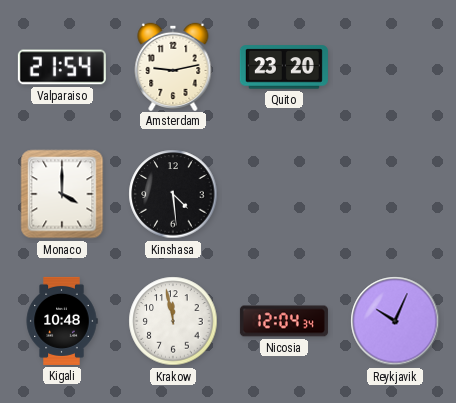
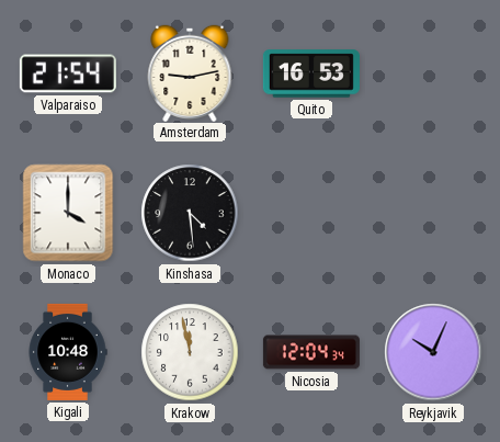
Quito: 23:20 -> 16:53 (311, 73)
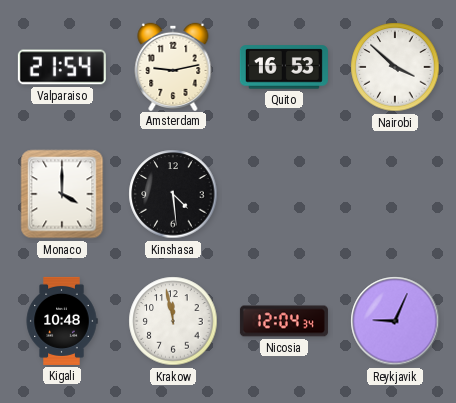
Nairobi: none -> 3:52 (395, 67)
Reykjavik: 10:04 -> 9:04 (395, 321)
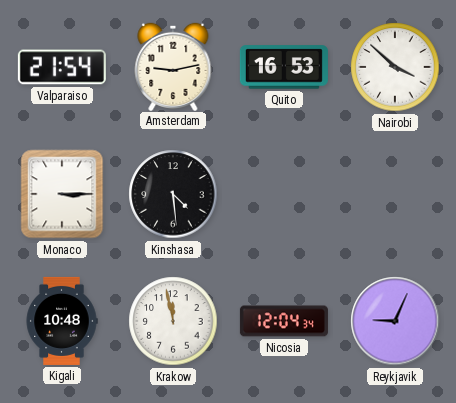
Monaco: 4:00 -> 3:15 (62, 194)
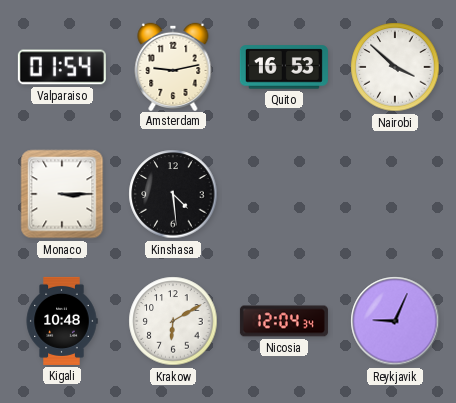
Valparaiso: 21:54 -> 01:54 (62, 67)
Krakow: 11:58 -> 6:10 (173, 321)
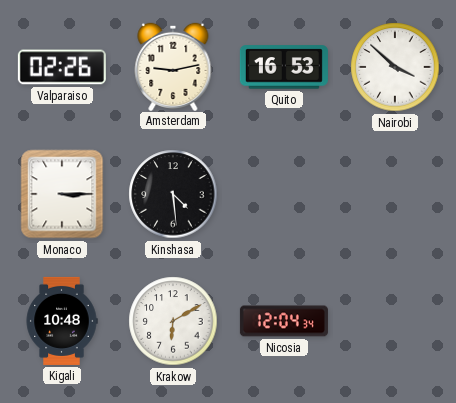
Valparaiso: 01:54 -> 02:26 (62, 67)
Reykjavik: 9:04 -> none (395, 321)
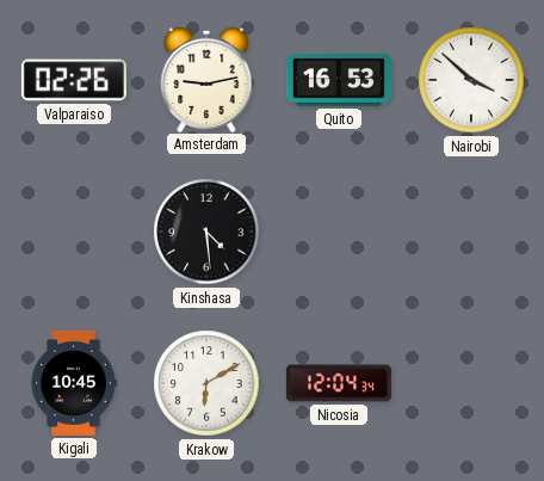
Monaco: 3:15 -> none (62, 194)
Kigali: 10:48 -> 10:45 (74, 383)
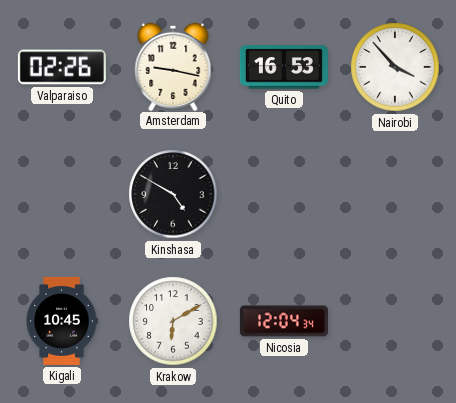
Amsterdam: 9:13 -> 9:17 (173, 66)
Nairobi: 3:52 -> 3:53 (395, 67)
Kinshasa: 4:29 -> 4:50 (173, 194)
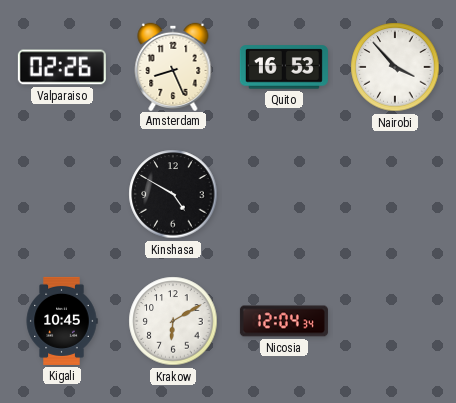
Amsterdam: 9:17 -> 8:26 (173, 66)
